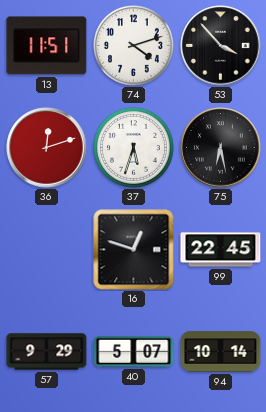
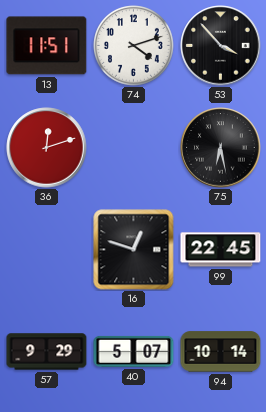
37: 5:33 -> none (134, 148)
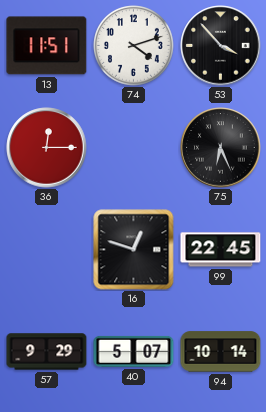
36: 12:12 -> 12:15 (47, 148)
75: 6:28 -> 6:26 (221, 148)
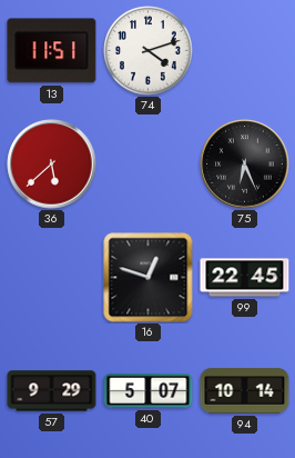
53: 3:53 -> none (221, 46)
36: 12:15 -> 5:38 (52, 165)
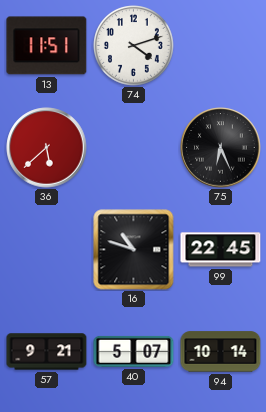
16: 12:48 -> 10:48 (134, 250)
57: 9:29 -> 9:21 (47, 352)
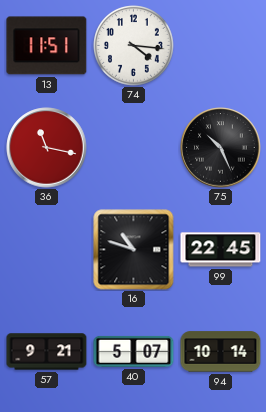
74: 4:12 -> 4:16 (134, 46)
36: 5:38 -> 11:17 (47, 148)
75: 6:26 -> 10:26 (221, 148)
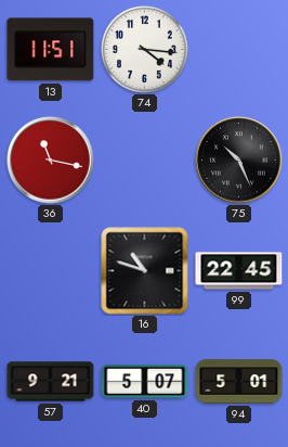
94: 10:14 -> 5:01 (239, 382)
